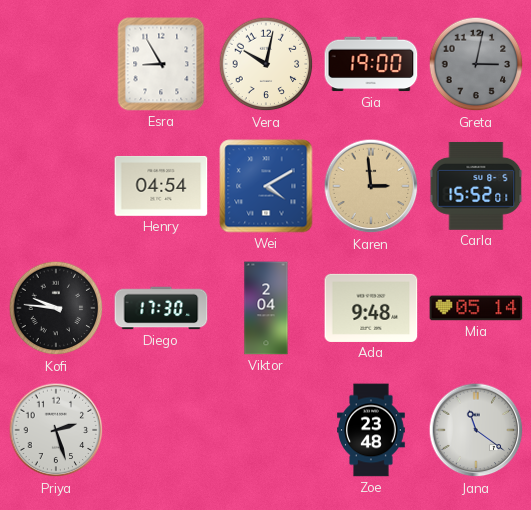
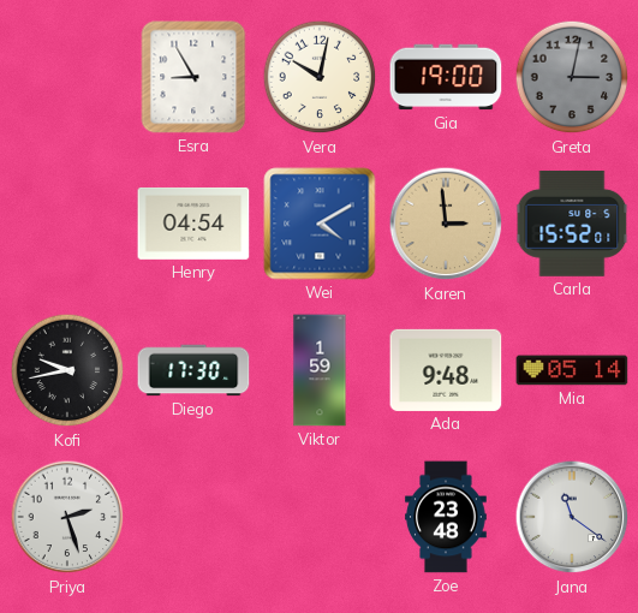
Kofi: 9:46 -> 9:43 (67, 370)
Viktor: 2:04 -> 1:59 (320, 370)
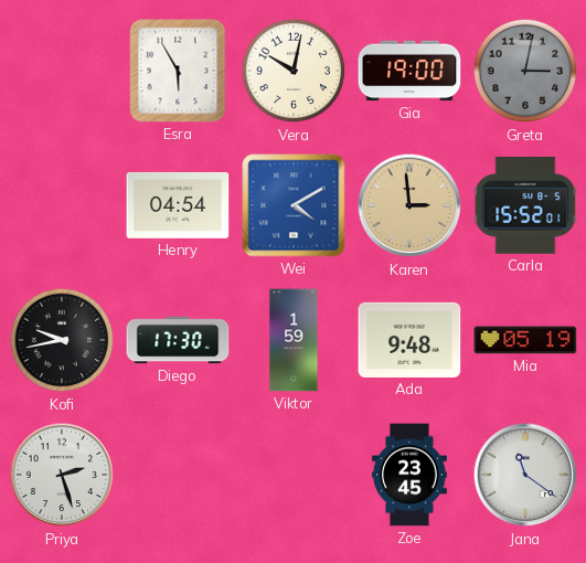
Esra: 8:55 -> 5:55 (178, 71)
Mia: 05:14 -> 05:19 (525, 340)
Zoe: 23:48 -> 23:45 (409, 475)
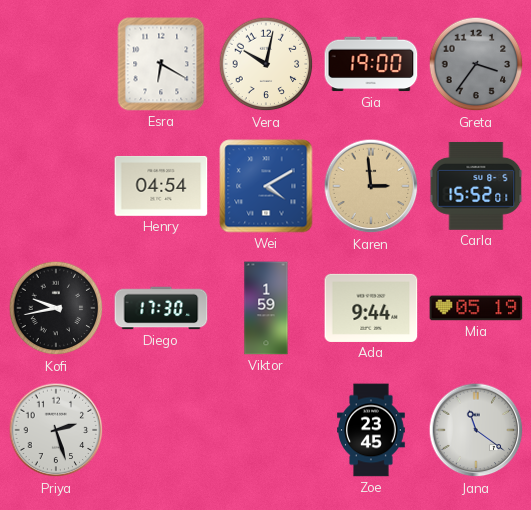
Esra: 5:55 -> 6:20 (161, 64)
Greta: 3:02 -> 3:36 (476, 64)
Ada: 9:48 -> 9:44 (371, 308)
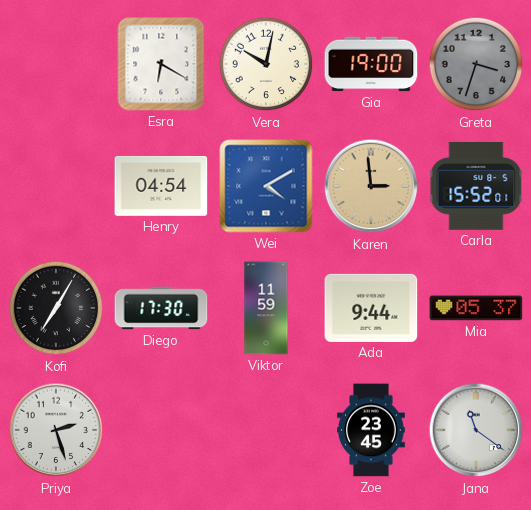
Greta: 3:36 -> 3:33 (476, 64)
Kofi: 9:43 -> 7:05 (56, 308)
Viktor: 1:59 -> 11:59 (266, 308)
Mia: 05:19 -> 05:37 (476, 308)
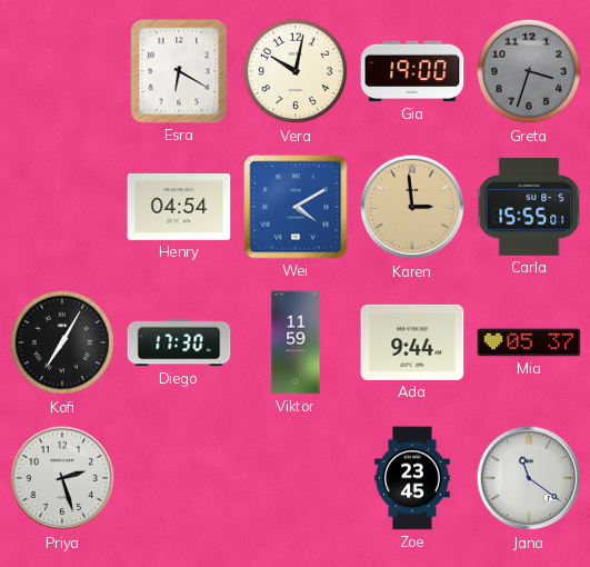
Carla: 15:52 -> 15:55 (529, 207)
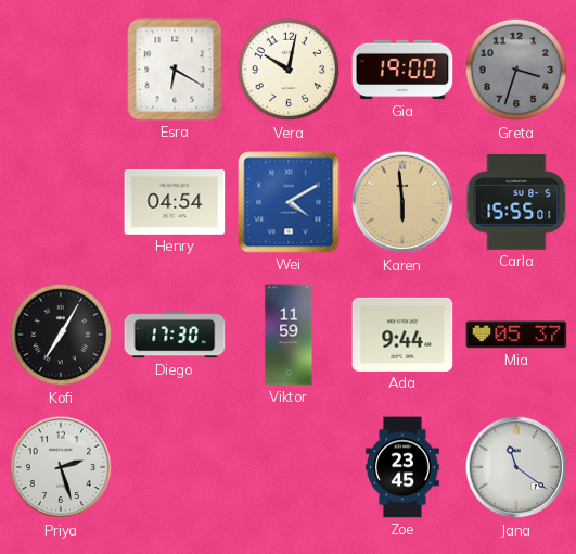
Karen: 2:59 -> 5:59 (402, 202)
